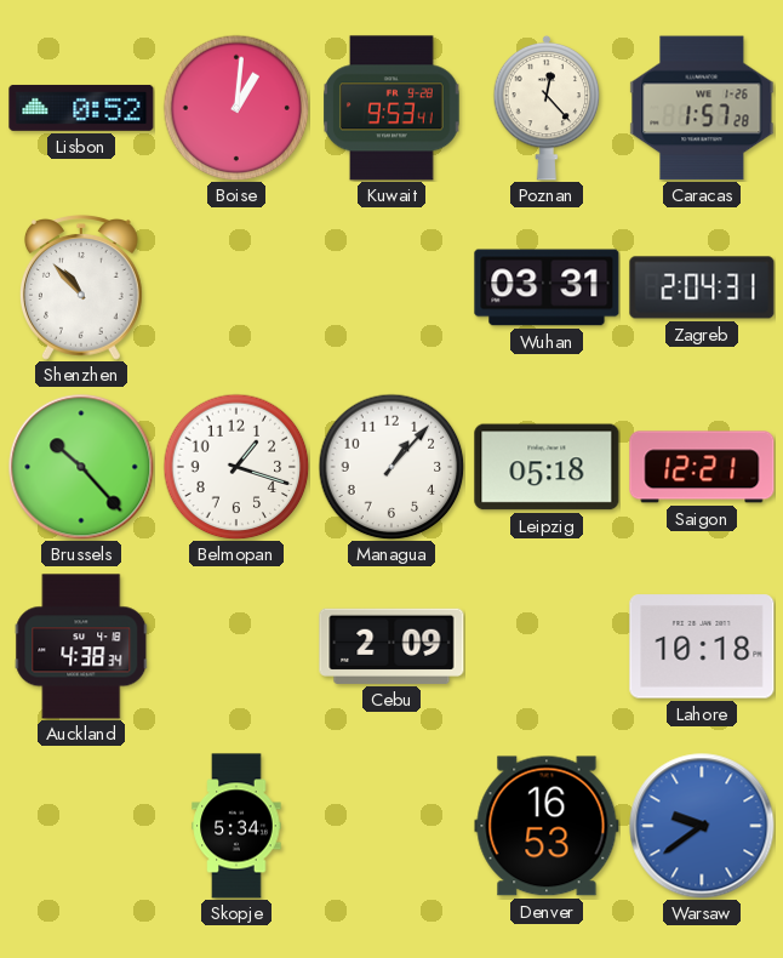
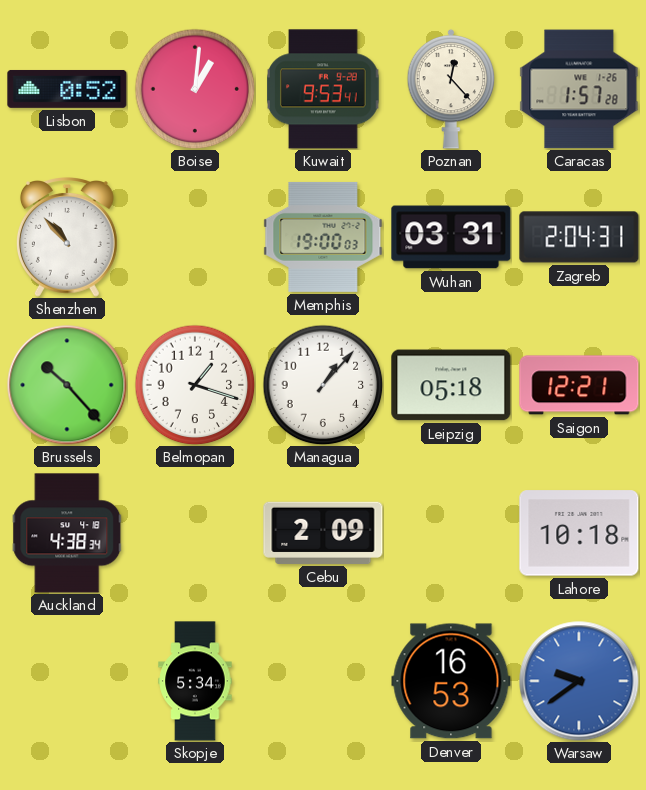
Memphis: none -> 19:00 (323, 237)
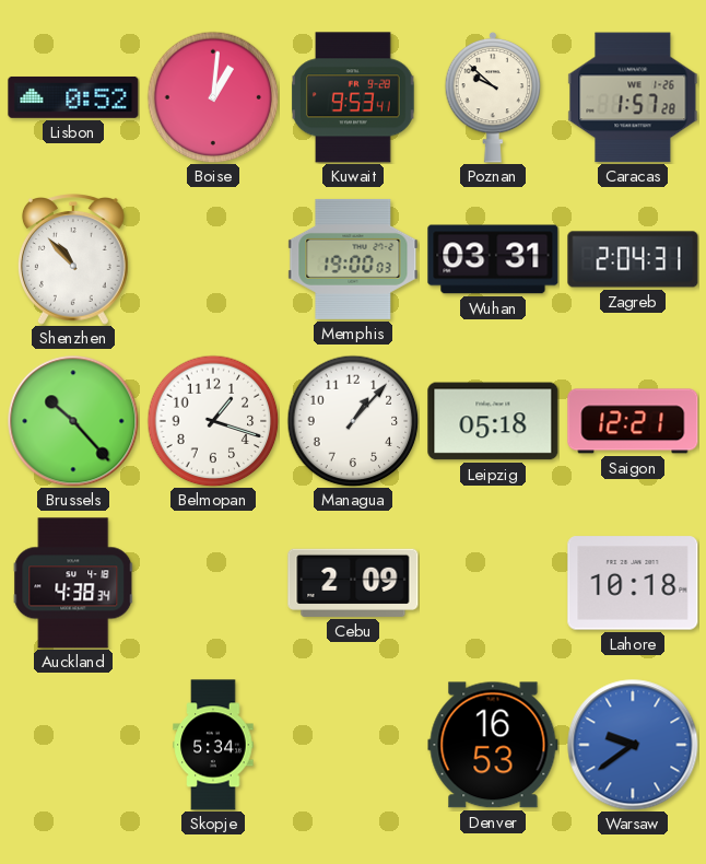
Poznan: 12:23 -> 9:52 (493, 97)
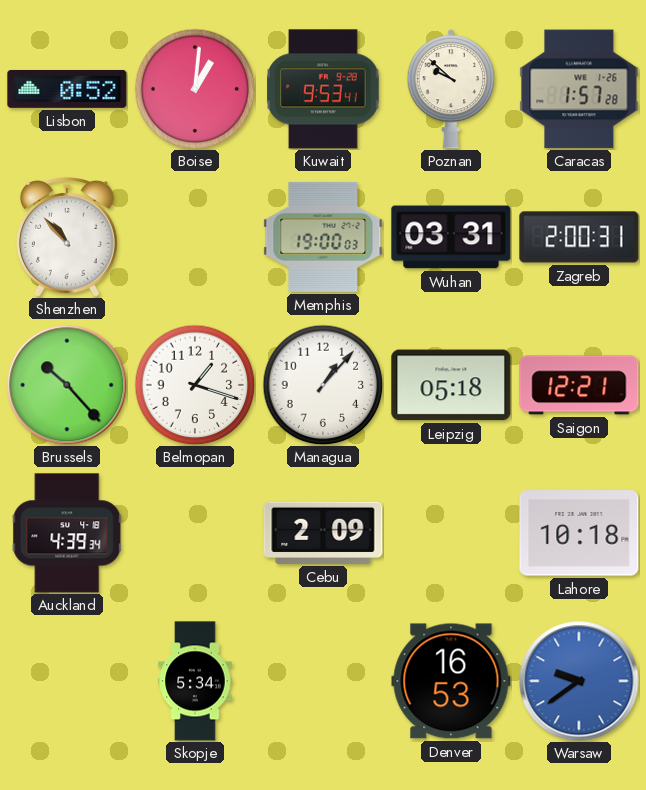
Zagreb: 2:04 -> 2:00 (579, 237)
Auckland: 4:38 -> 4:39 (67, 533)
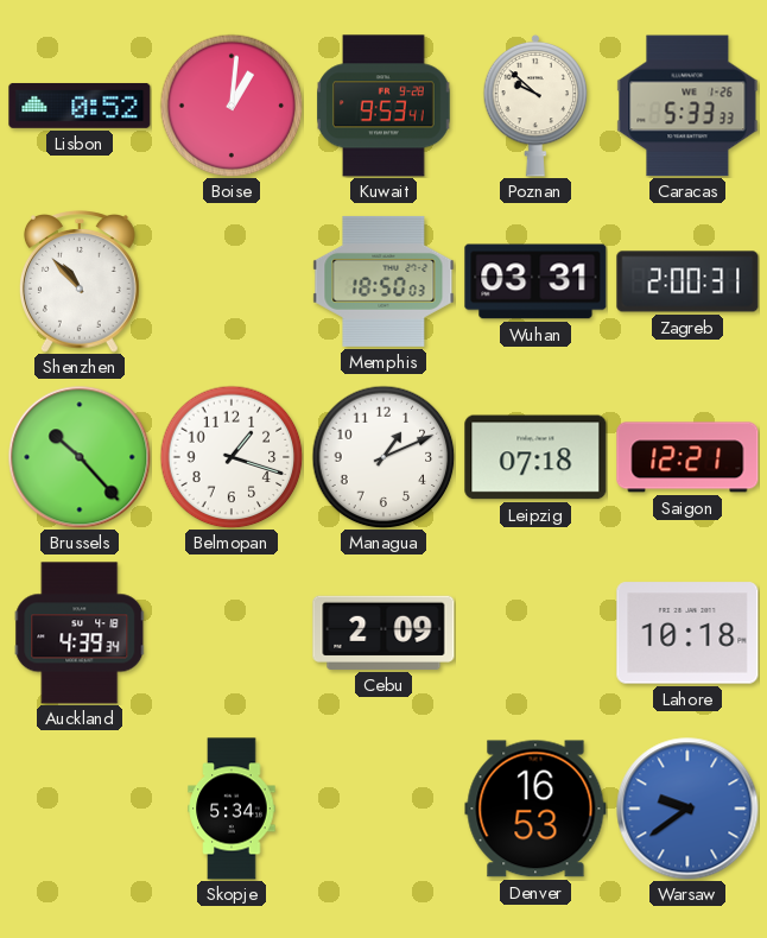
Caracas: 1:57 -> 5:33 (687, 106)
Memphis: 19:00 -> 18:50 (383, 281)
Managua: 1:07 -> 1:11 (383, 457)
Leipzig: 05:18 -> 07:18 (535, 457)
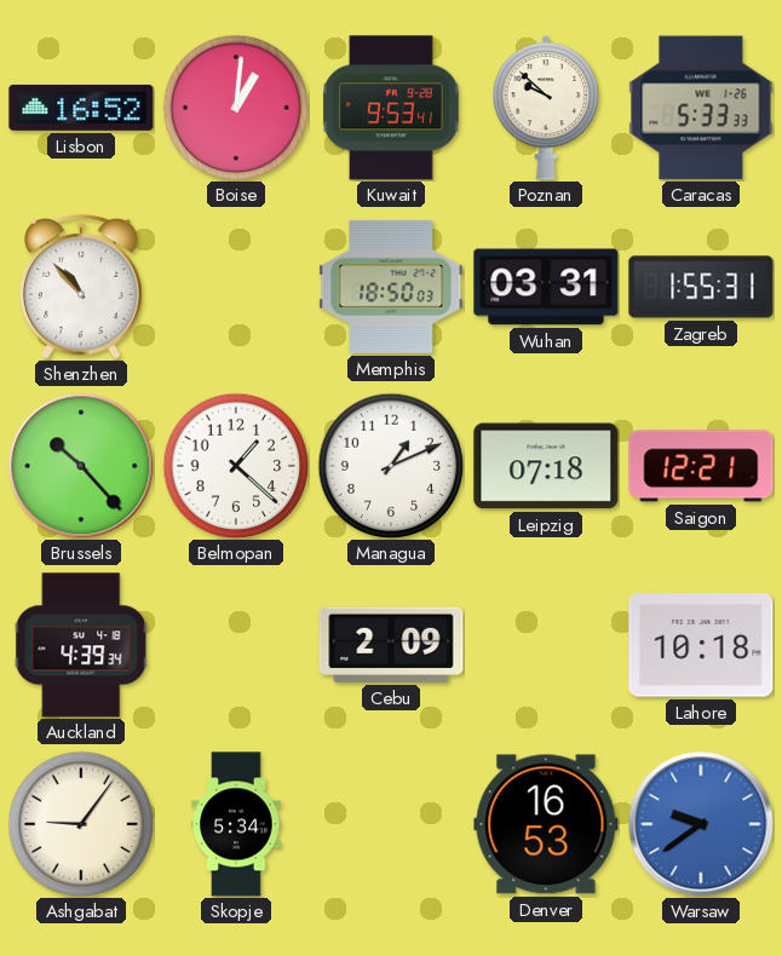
Lisbon: 0:52 -> 16:52 (81, 108)
Zagreb: 2:00 -> 1:55 (701, 287)
Belmopan: 1:18 -> 1:22 (236, 466)
Ashgabat: none -> 9:06 (81, 824)
